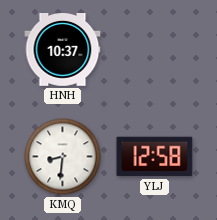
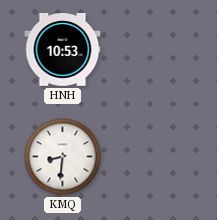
HNH: 10:37 -> 10:53 (63, 50)
YLJ: 12:58 -> none (155, 157)
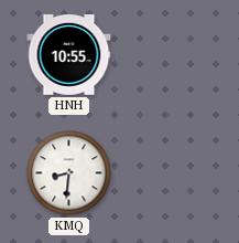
HNH: 10:53 -> 10:55 (69, 55)
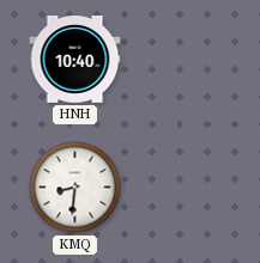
HNH: 10:55 -> 10:40 (75, 60)
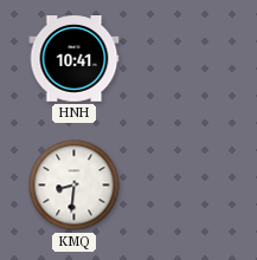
HNH: 10:40 -> 10:41 (75, 59)
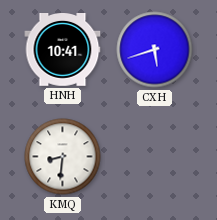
CXH: none -> 5:42 (155, 50)
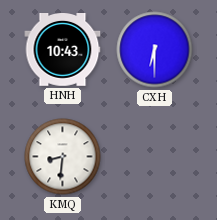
HNH: 10:41 -> 10:43 (63, 50)
CXH: 5:42 -> 6:30 (155, 50)
